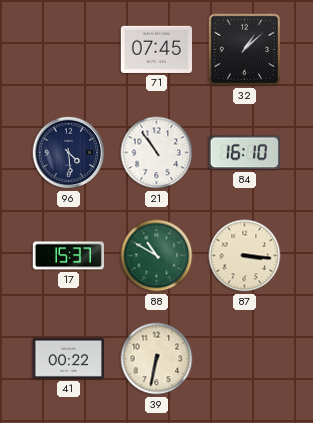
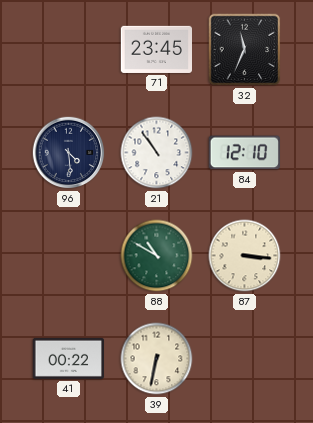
71: 07:45 -> 23:45 (156, 49)
32: 1:08 -> 11:34 (245, 50)
84: 16:10 -> 12:10 (244, 153)
17: 15:37 -> none (69, 256)
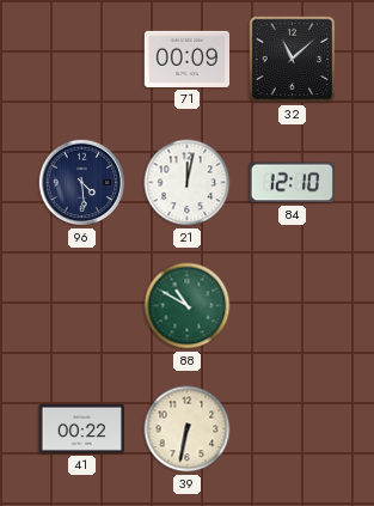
71: 23:45 -> 00:09 (186, 59)
32: 11:34 -> 11:08 (293, 60)
21: 10:54 -> 12:02 (188, 183)
87: 3:16 -> none (245, 256)
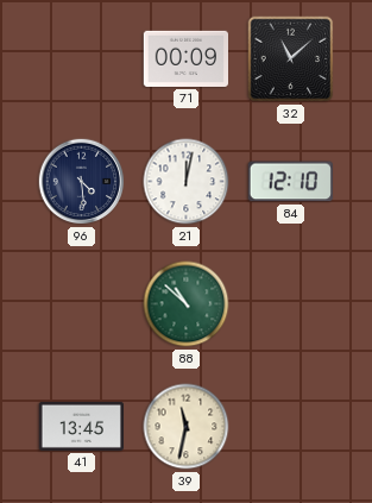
88: 10:50 -> 10:52 (187, 304)
41: 00:22 -> 13:45 (81, 426)
39: 6:32 -> 11:32 (187, 427)
